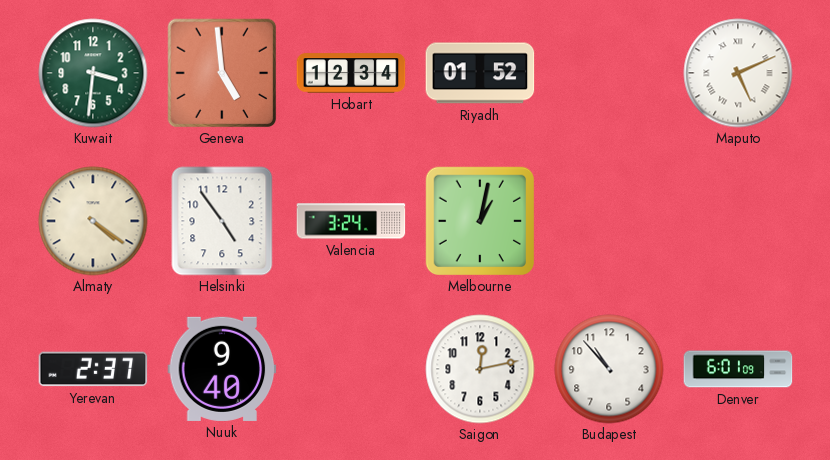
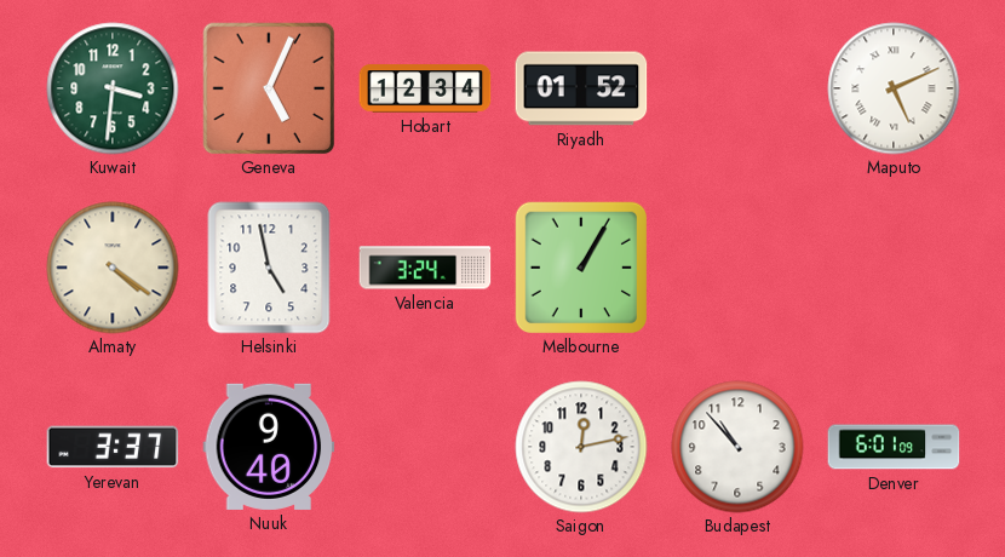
Geneva: 4:59 -> 5:04 (269, 88)
Helsinki: 4:54 -> 4:58 (269, 268)
Melbourne: 1:02 -> 1:05 (580, 266)
Yerevan: 2:37 -> 3:37 (113, 447)
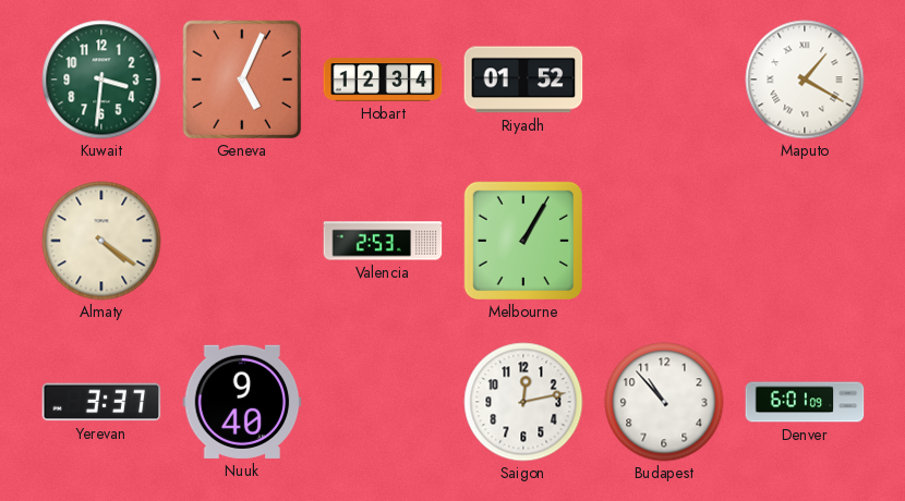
Maputo: 5:11 -> 1:20 (805, 80)
Helsinki: 4:58 -> none (269, 268)
Valencia: 3:24 -> 2:53 (383, 241)
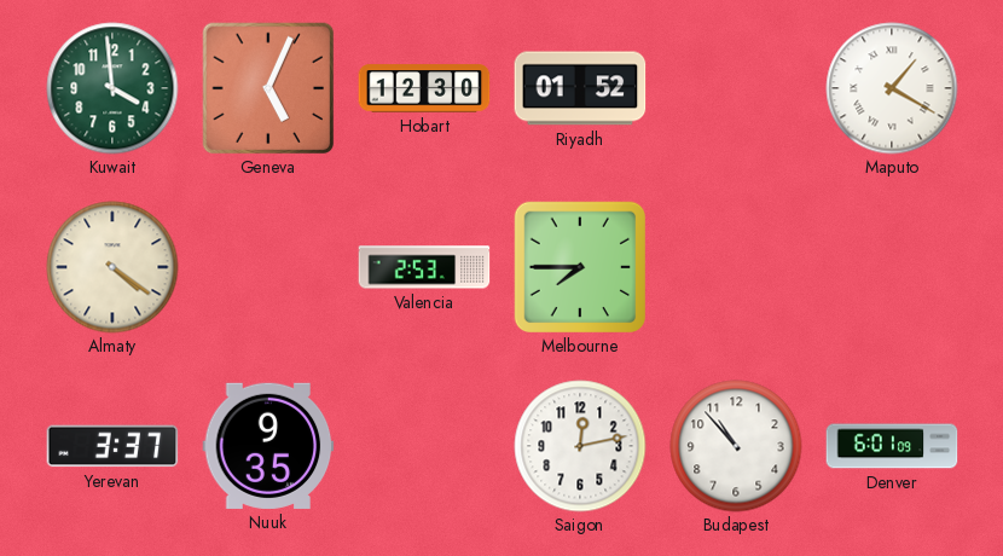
Kuwait: 3:31 -> 3:59 (112, 88)
Hobart: 12:34 -> 12:30 (424, 88)
Melbourne: 1:05 -> 7:45 (579, 266)
Nuuk: 9:40 -> 9:35 (268, 446)
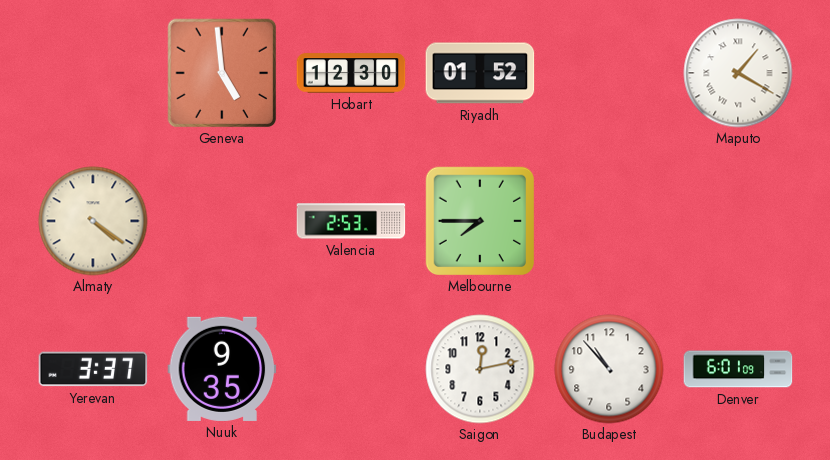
Kuwait: 3:59 -> none (112, 88)
Geneva: 5:04 -> 4:59 (222, 73)
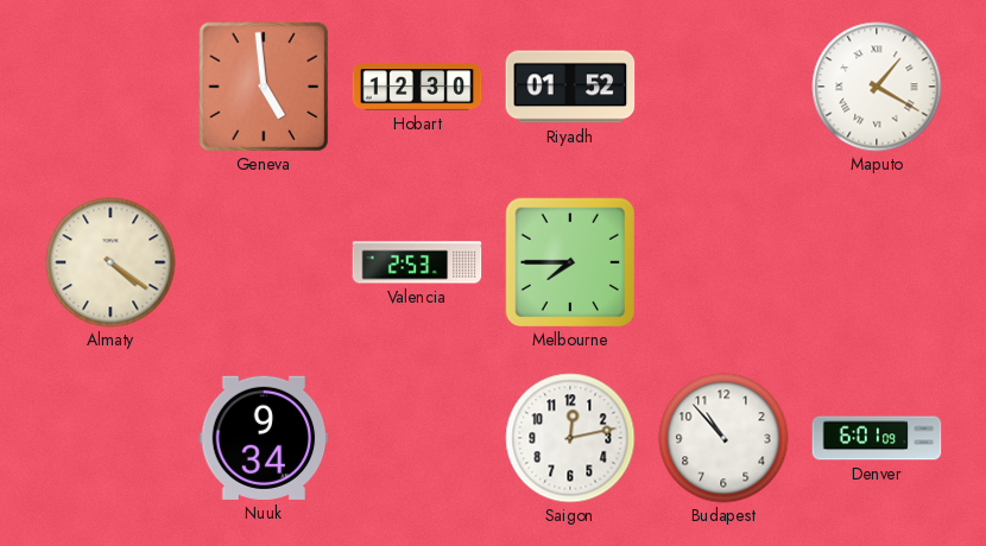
Yerevan: 3:37 -> none (93, 369)
Nuuk: 9:35 -> 9:34 (264, 438)
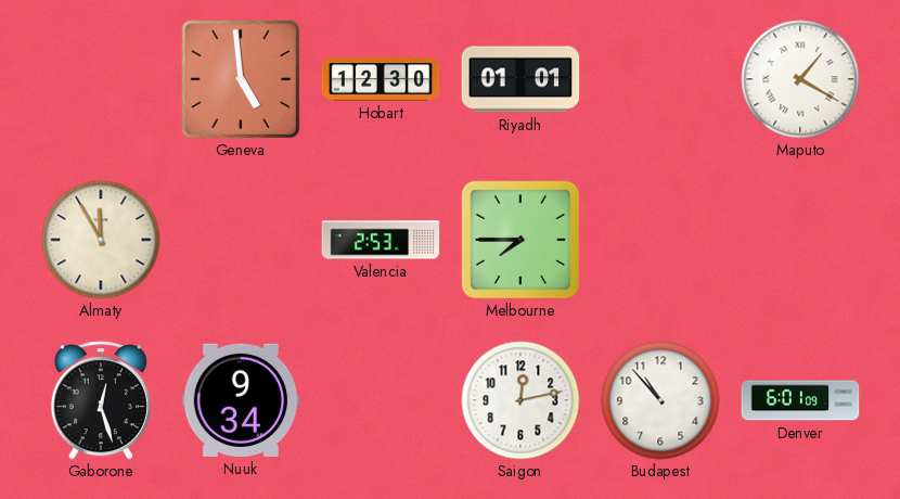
Riyadh: 01:52 -> 01:01 (520, 79)
Almaty: 4:21 -> 11:55 (101, 240)
Gaborone: none -> 12:27 (101, 400)
